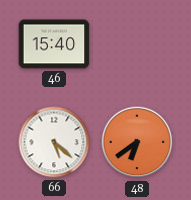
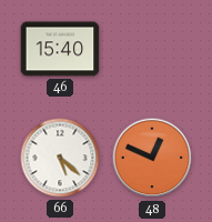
48: 6:39 -> 12:49 (152, 158)
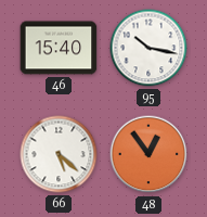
95: none -> 10:17 (148, 48)
48: 12:49 -> 12:54 (148, 154)
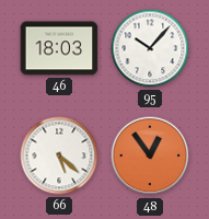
46: 15:40 -> 18:03 (59, 48)
95: 10:17 -> 10:07 (150, 48)
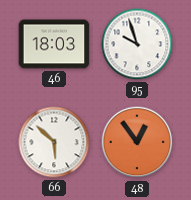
95: 10:07 -> 9:57 (137, 44)
66: 5:22 -> 5:52 (54, 142)
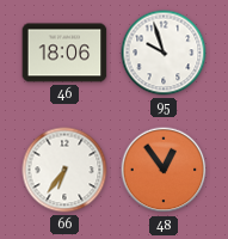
46: 18:03 -> 18:06 (64, 53)
66: 5:52 -> 6:36 (64, 170)
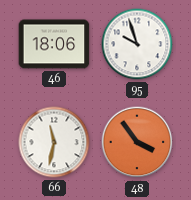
66: 6:36 -> 11:32 (54, 142)
48: 12:54 -> 3:54 (137, 142)
